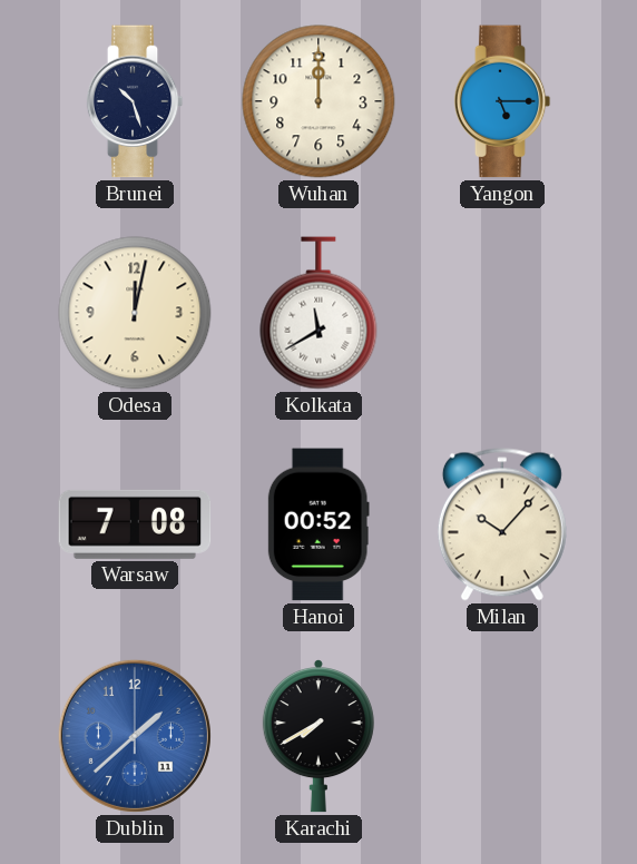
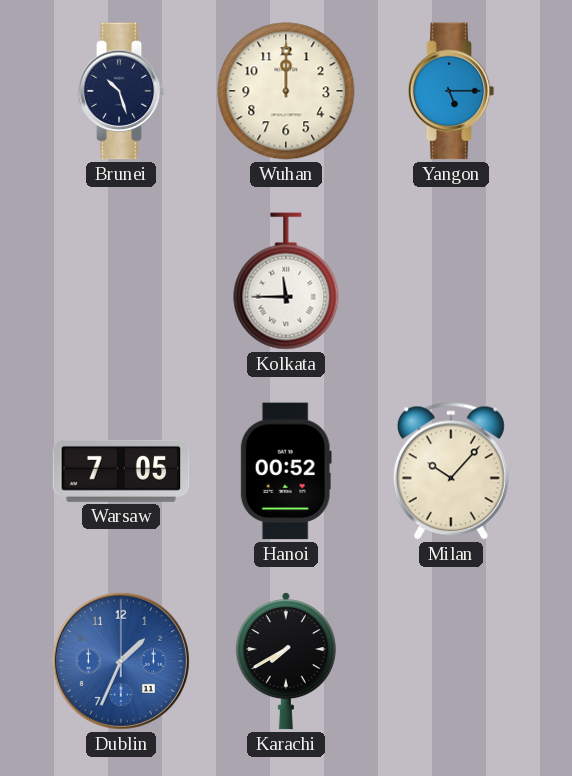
Odesa: 12:02 -> none (135, 313)
Kolkata: 11:40 -> 11:45 (286, 281)
Warsaw: 7:08 -> 7:05 (121, 471)
Dublin: 1:38 -> 1:34 (121, 661)
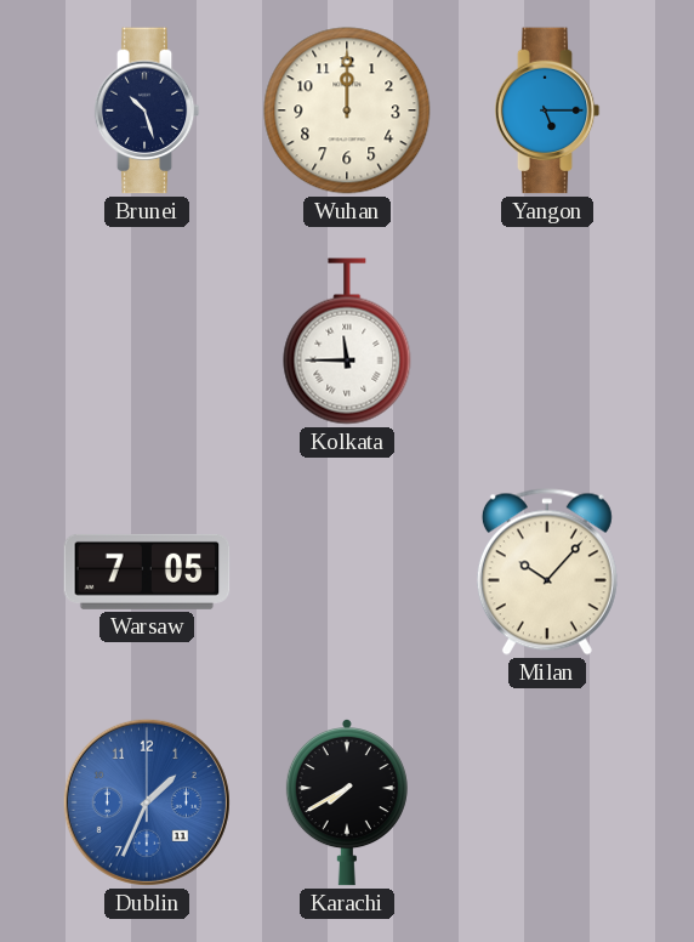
Hanoi: 00:52 -> none (286, 471)
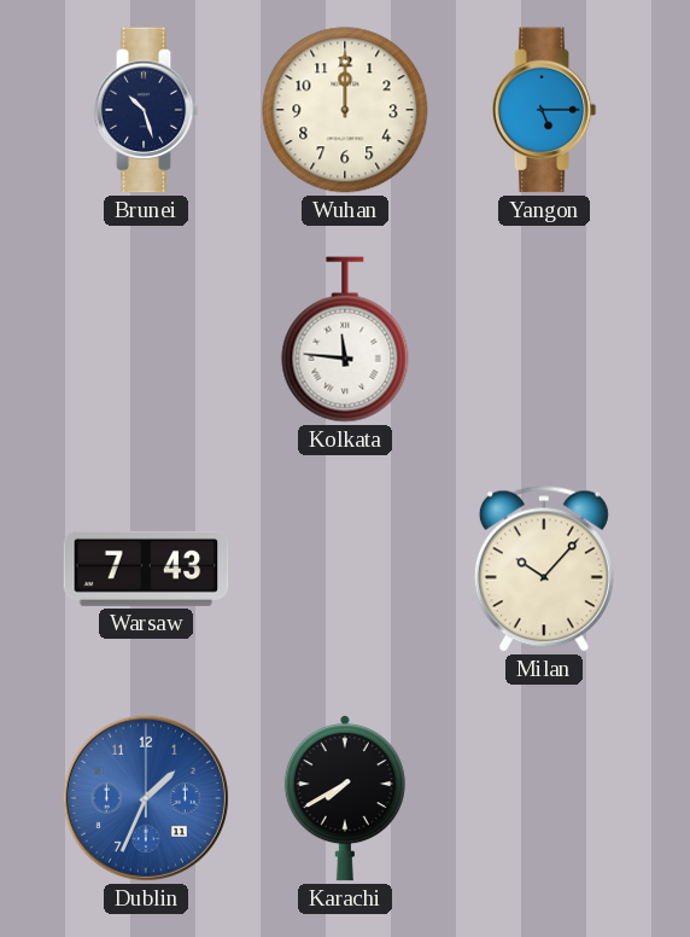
Kolkata: 11:45 -> 11:46 (345, 339)
Warsaw: 7:05 -> 7:43 (146, 569)
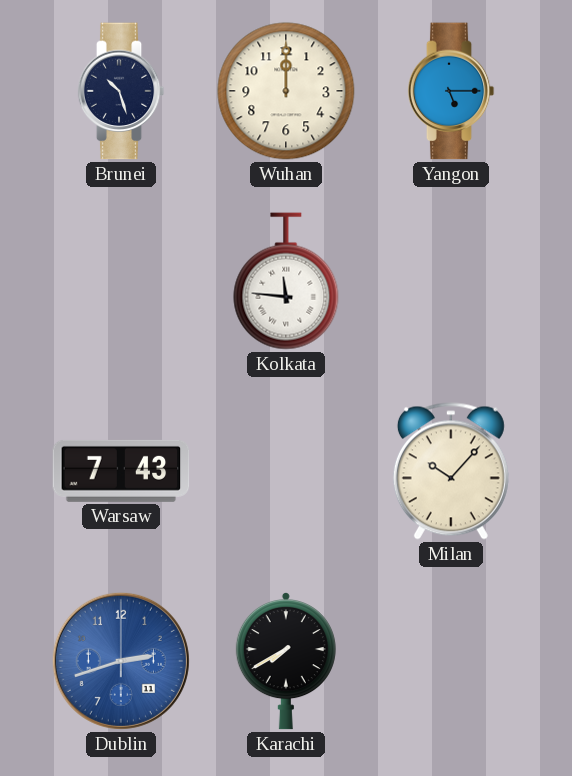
Dublin: 1:34 -> 2:42 (121, 661)
